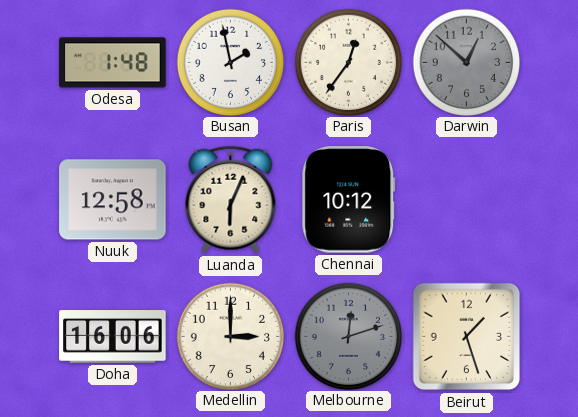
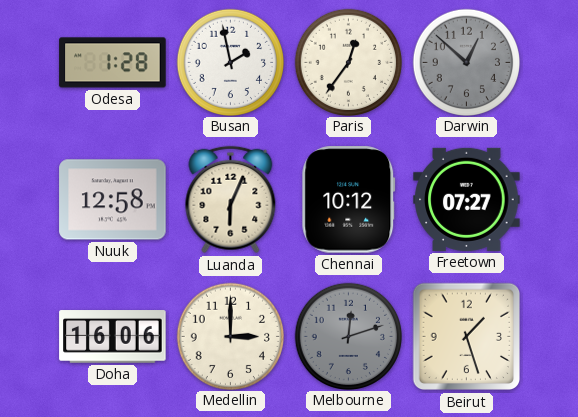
Odesa: 1:48 -> 1:28 (113, 63)
Freetown: none -> 07:27 (467, 199)
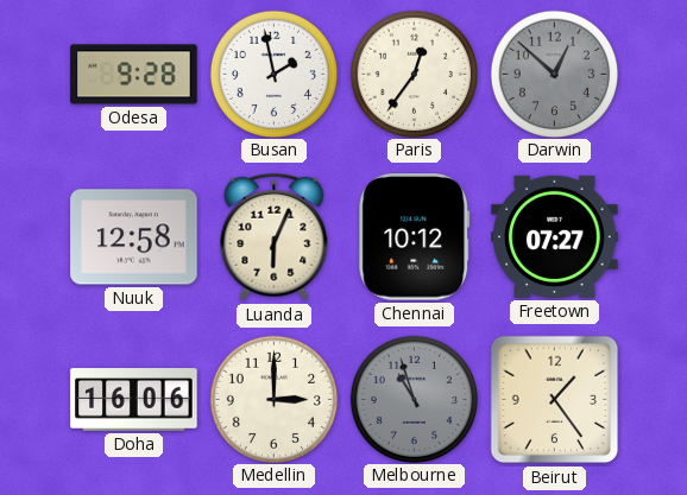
Odesa: 1:28 -> 9:28 (134, 75)
Melbourne: 12:12 -> 10:57 (414, 399)
Beirut: 1:27 -> 1:24 (555, 400)
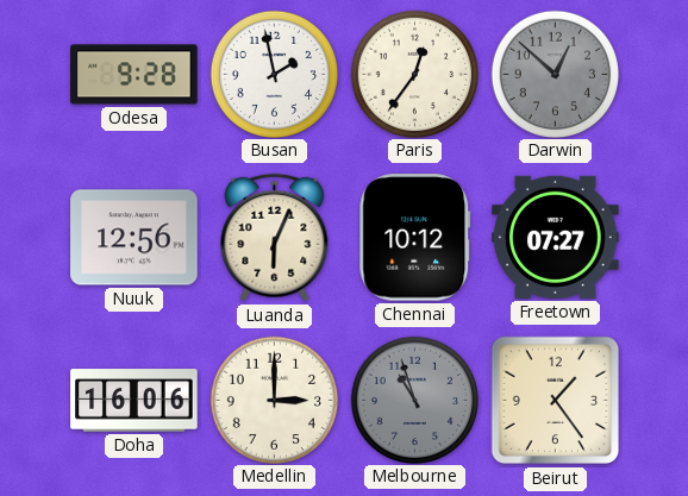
Nuuk: 12:58 -> 12:56 (135, 238)
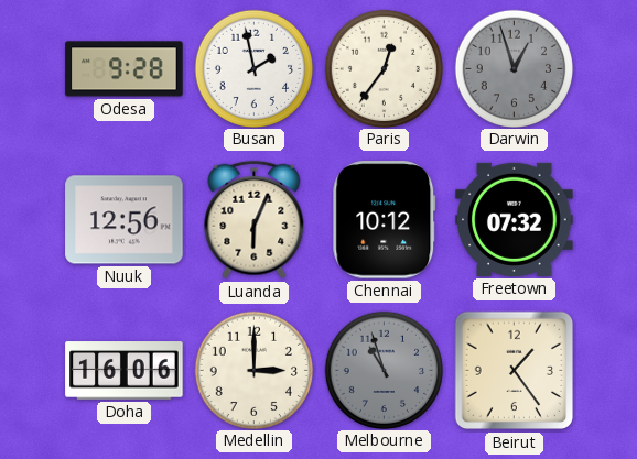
Darwin: 12:52 -> 12:57 (514, 68)
Freetown: 07:27 -> 07:32 (515, 219)
